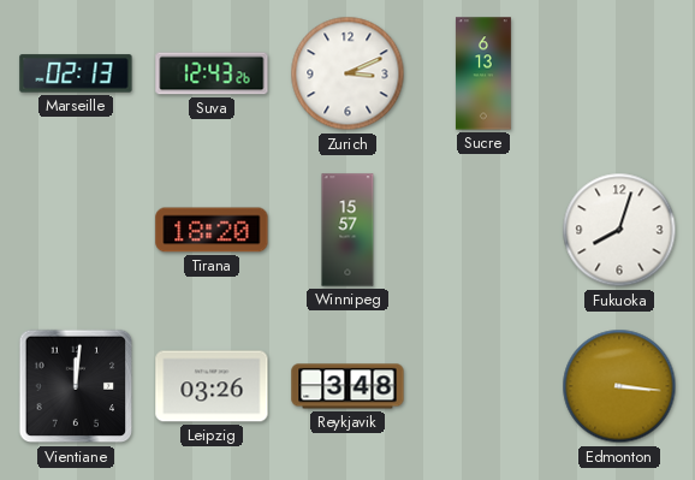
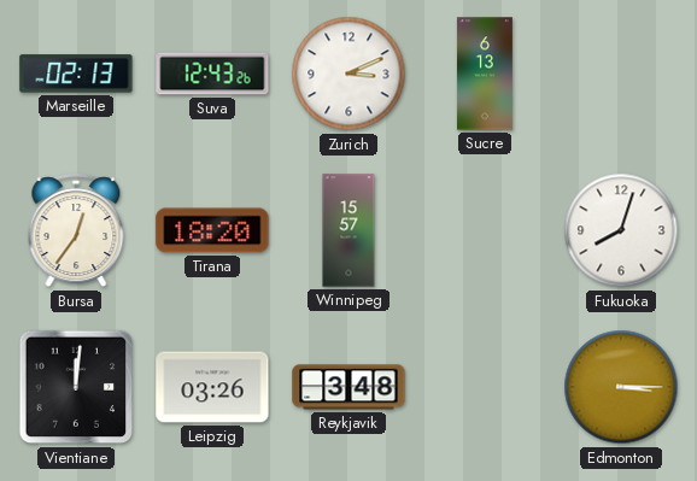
Bursa: none -> 12:36 (76, 231)
Edmonton: 3:16 -> 3:15 (621, 387)
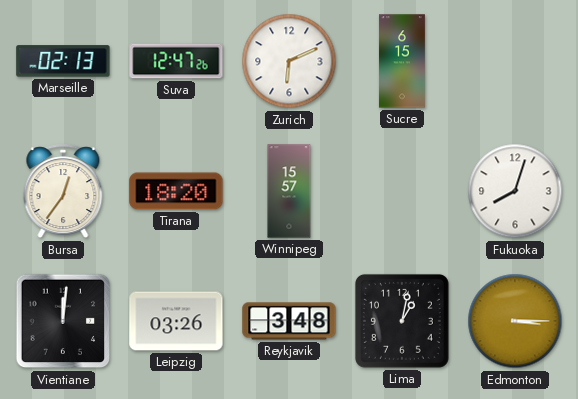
Suva: 12:43 -> 12:47 (176, 61)
Zurich: 3:11 -> 6:11 (289, 61)
Sucre: 6:13 -> 6:15 (402, 61)
Lima: none -> 1:02 (402, 321)
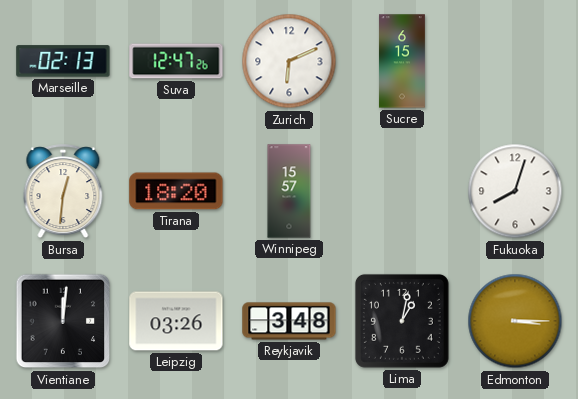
Bursa: 12:36 -> 12:31 (63, 192)
